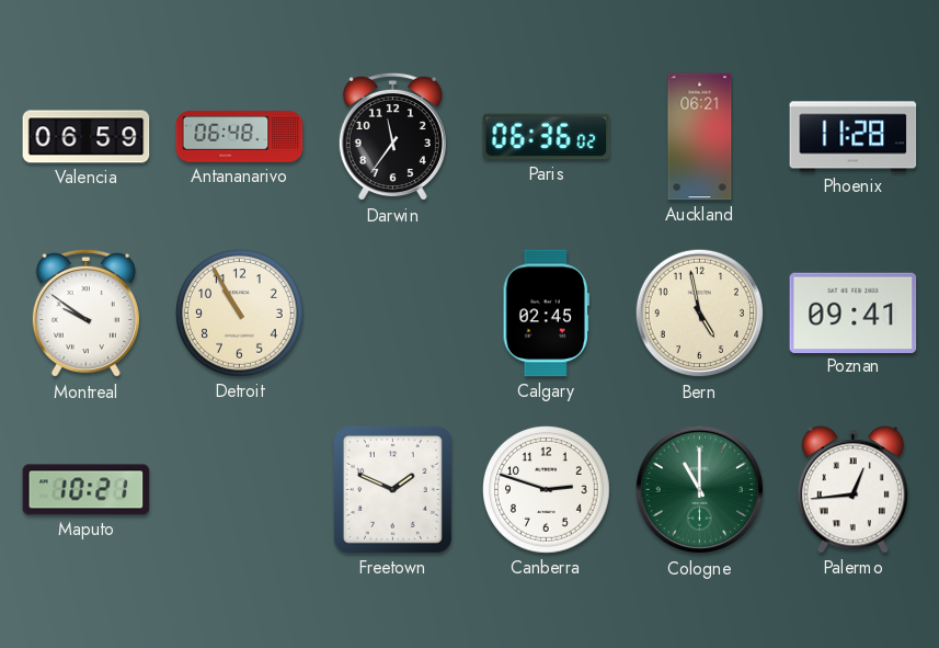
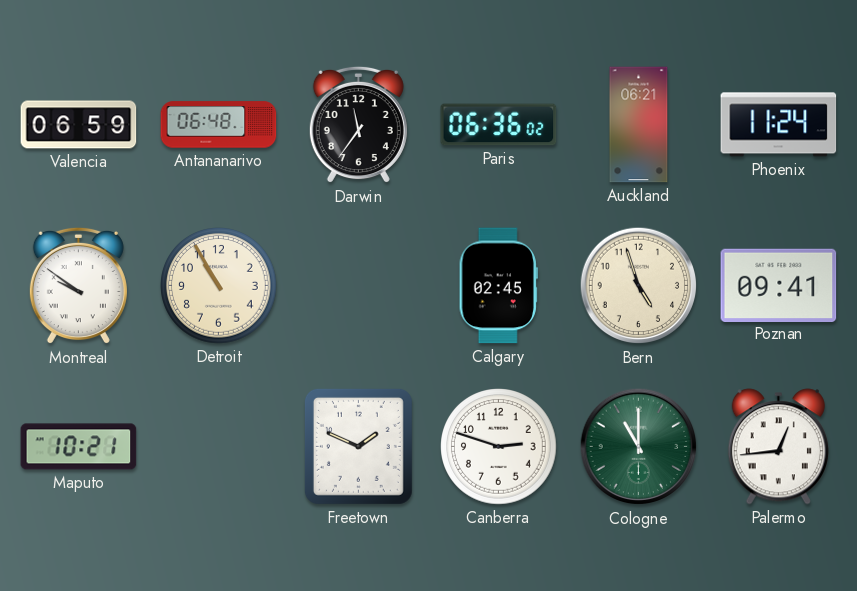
Phoenix: 11:28 -> 11:24 (779, 125)
Bern: 4:58 -> 4:57 (639, 286)
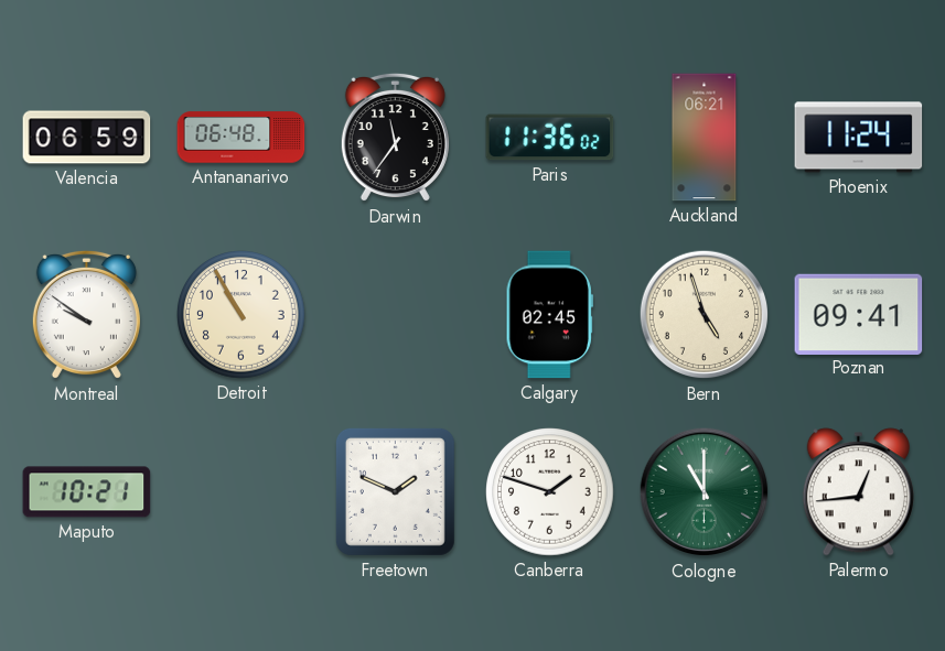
Paris: 06:36 -> 11:36 (550, 138)
Canberra: 2:48 -> 1:48 (550, 492)
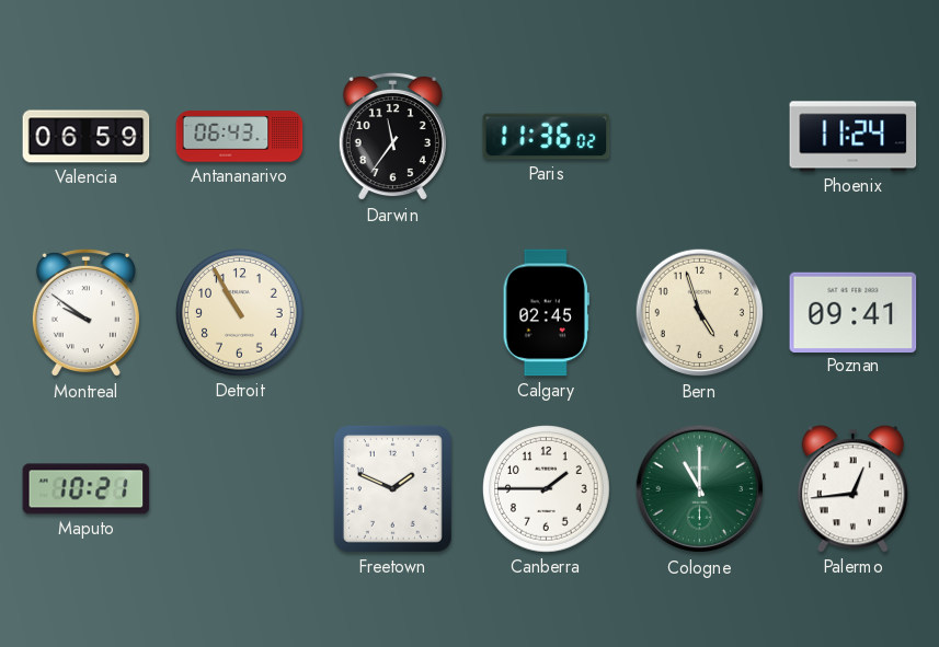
Antananarivo: 06:48 -> 06:43 (240, 137)
Auckland: 06:21 -> none (705, 138)
Canberra: 1:48 -> 1:45 (547, 489)
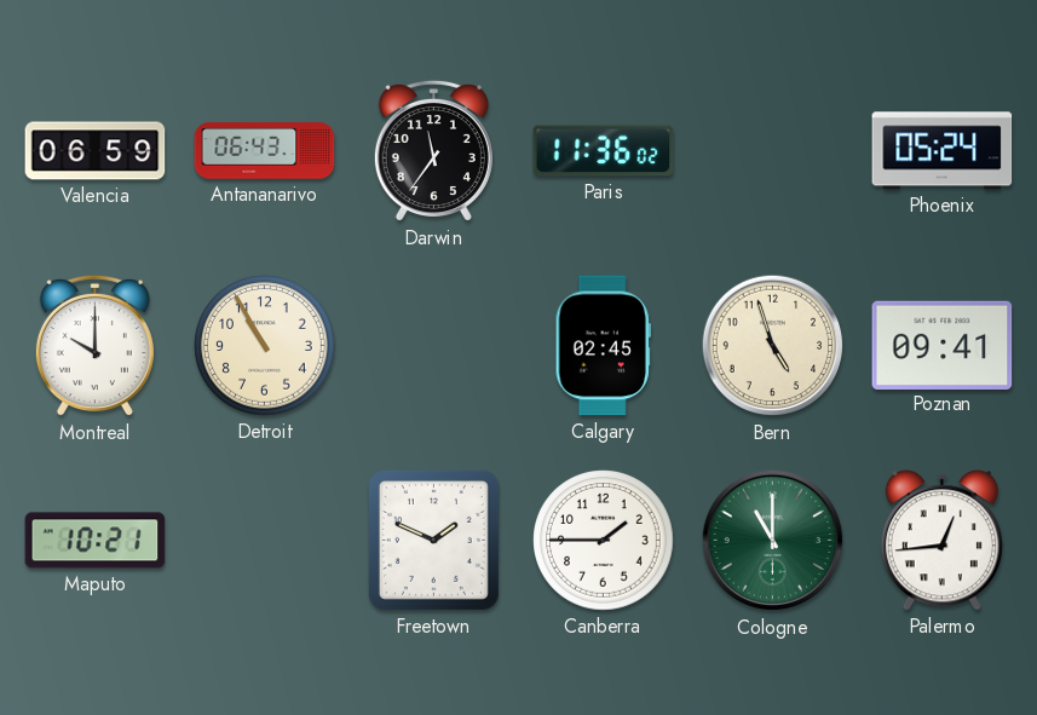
Phoenix: 11:24 -> 05:24 (943, 151)
Montreal: 9:51 -> 10:00 (94, 346)
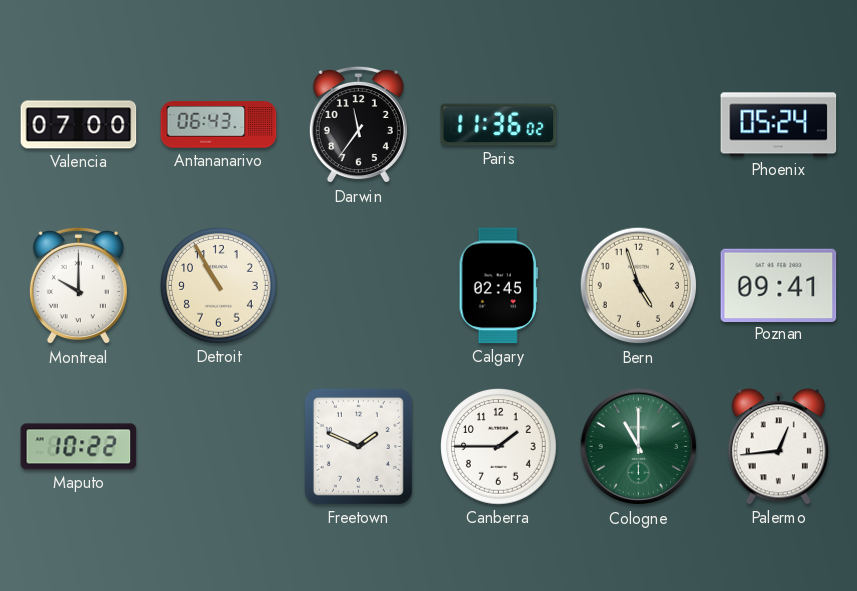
Valencia: 06:59 -> 07:00 (79, 125)
Maputo: 10:21 -> 10:22 (79, 447)
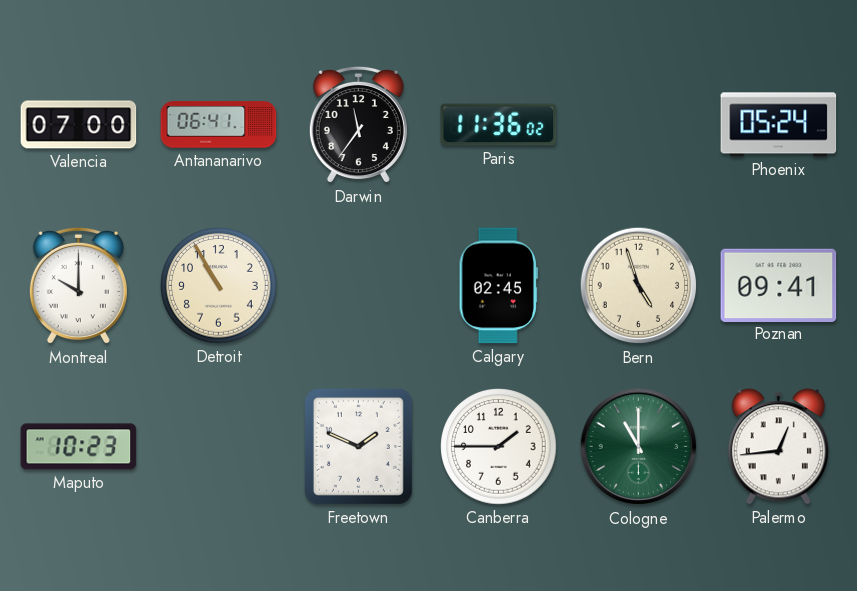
Antananarivo: 06:43 -> 06:41 (219, 125)
Maputo: 10:22 -> 10:23 (79, 447)
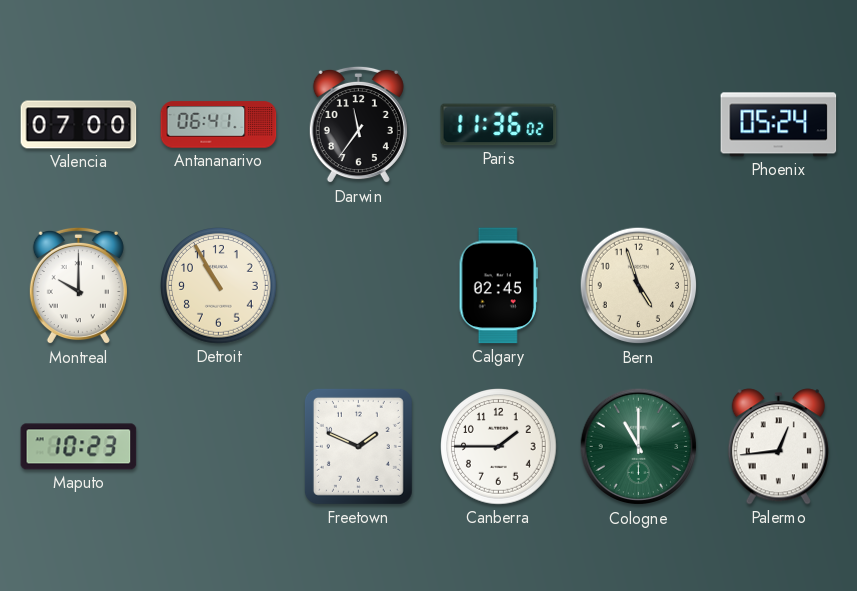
Poznan: 09:41 -> none (779, 285)
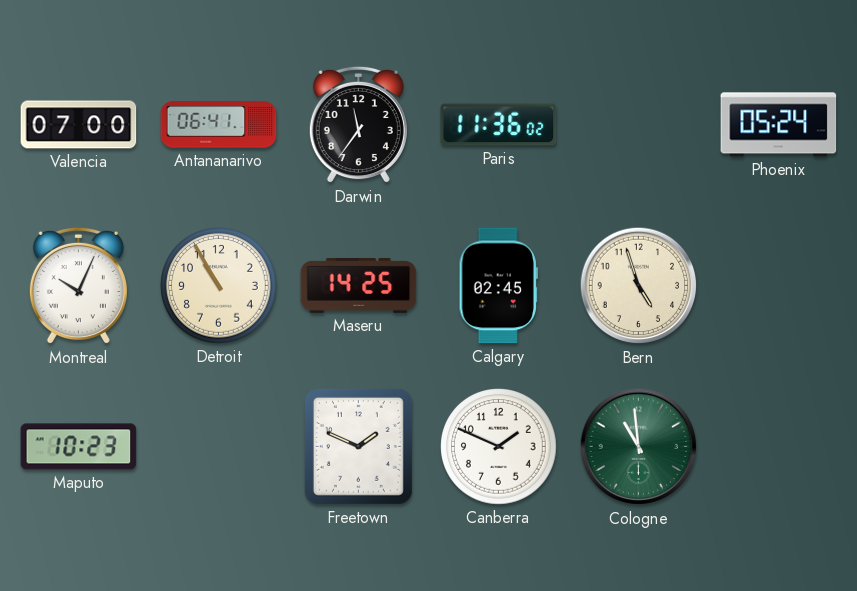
Montreal: 10:00 -> 10:04 (78, 286)
Maseru: none -> 14:25 (359, 285)
Canberra: 1:45 -> 1:49 (499, 447)
Cologne: 11:00 -> 10:59 (639, 447)
Palermo: 12:44 -> none (778, 447)
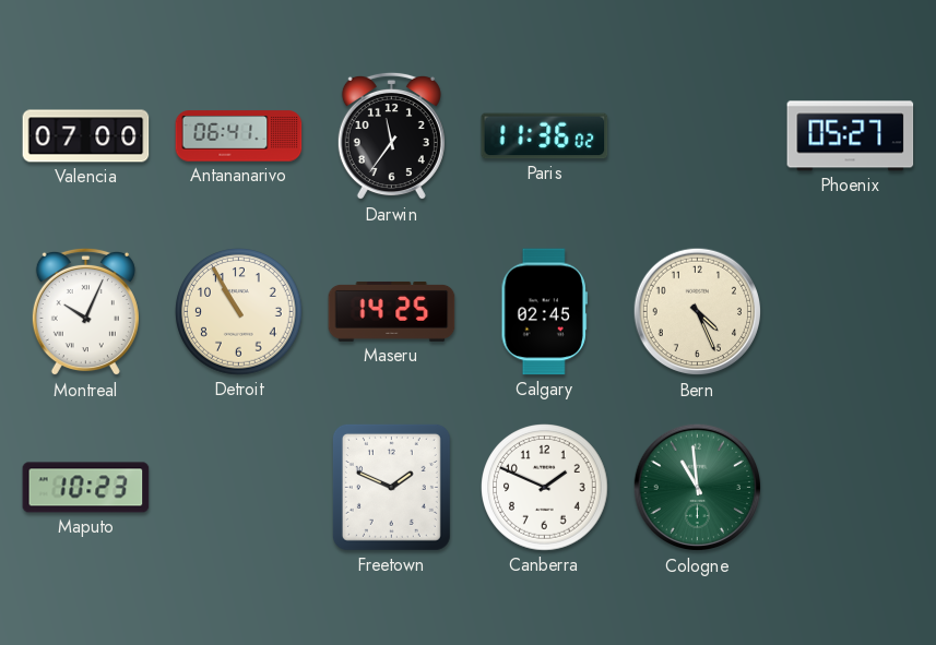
Phoenix: 05:24 -> 05:27 (851, 136)
Bern: 4:57 -> 4:26 (698, 312)
